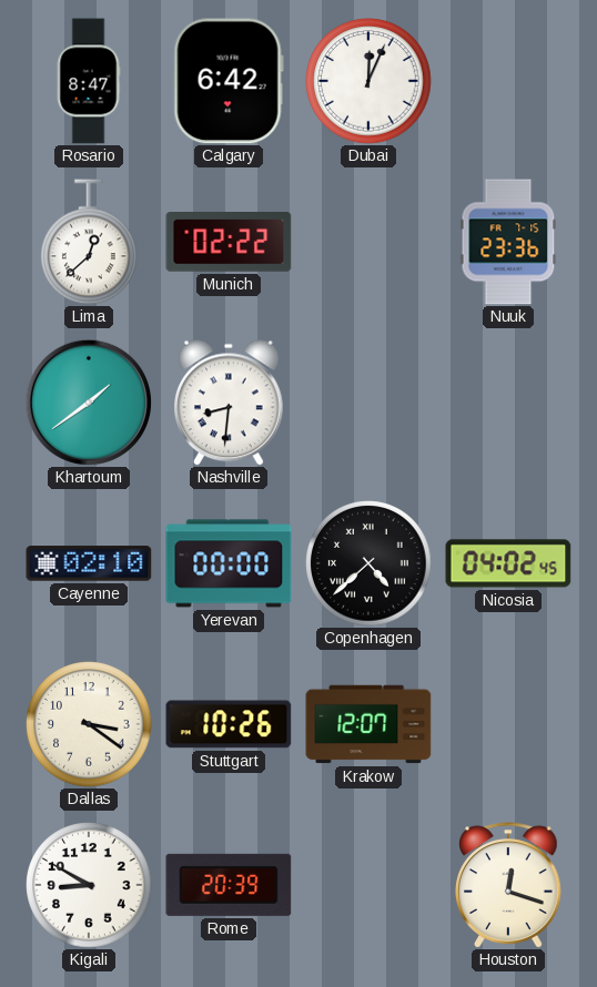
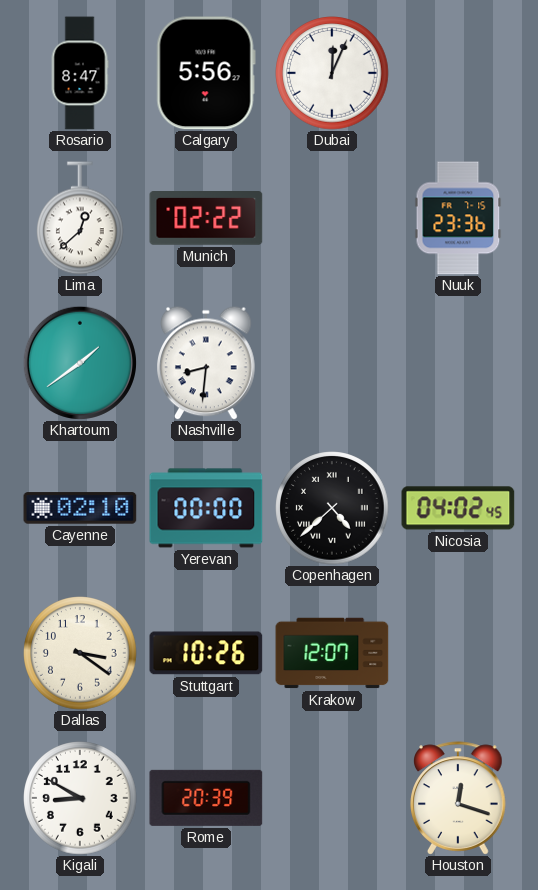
Calgary: 6:42 -> 5:56 (206, 73)
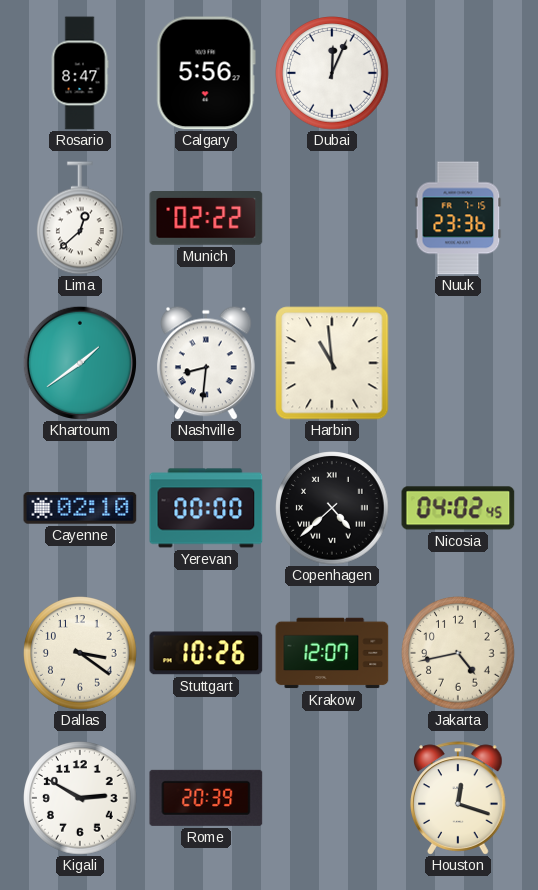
Harbin: none -> 10:59 (332, 363)
Jakarta: none -> 4:43 (458, 653)
Kigali: 8:50 -> 2:50 (80, 798)
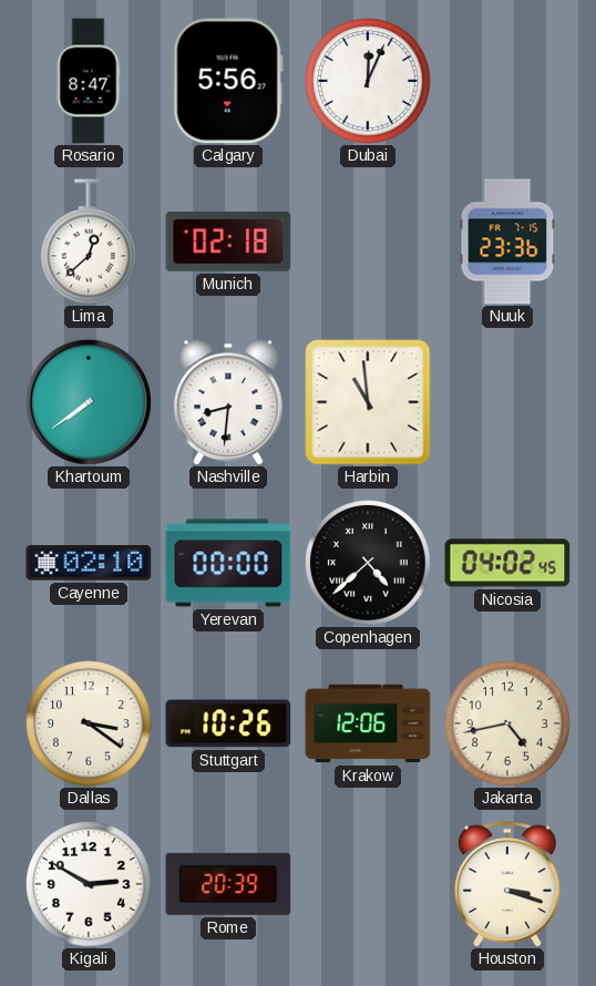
Munich: 02:22 -> 02:18 (228, 243)
Khartoum: 1:39 -> 7:39 (89, 402)
Krakow: 12:07 -> 12:06 (368, 723)
Houston: 12:18 -> 3:18 (507, 884)
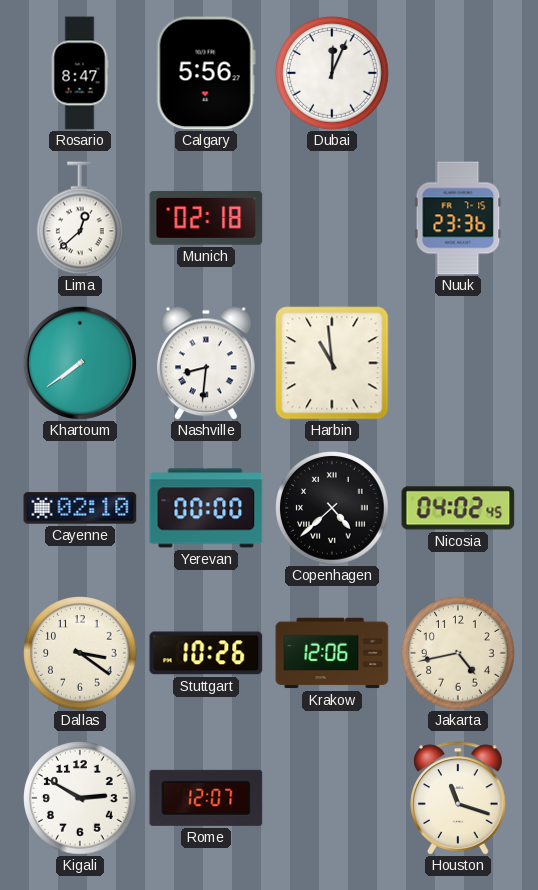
Rome: 20:39 -> 12:07 (206, 798)
Houston: 3:18 -> 11:18 (458, 798)
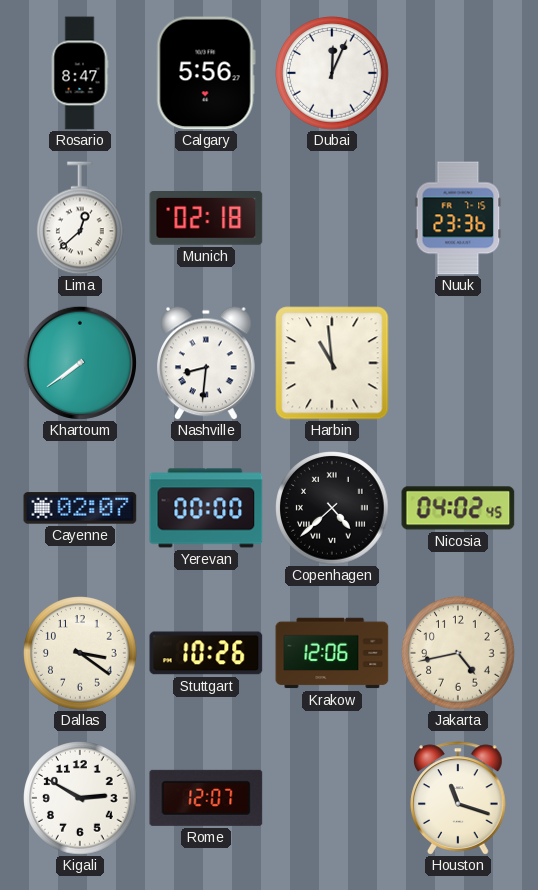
Cayenne: 02:10 -> 02:07 (80, 508)
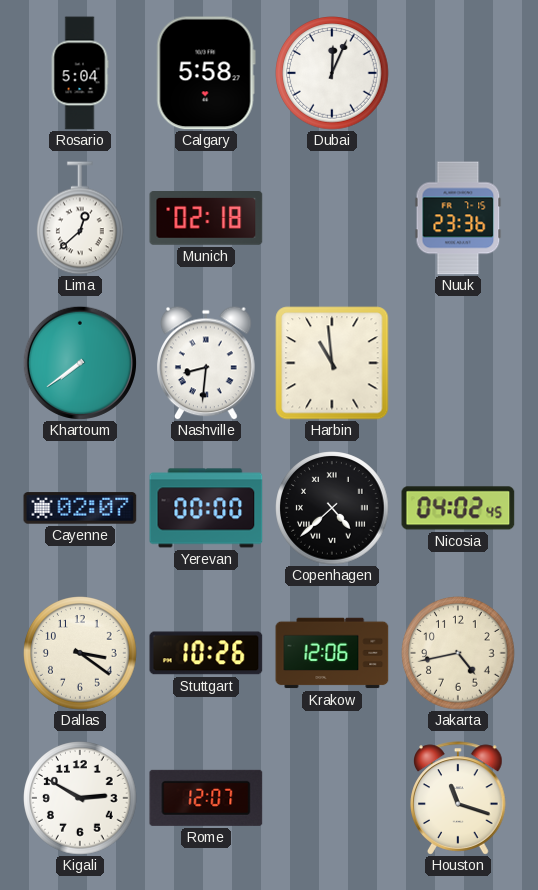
Rosario: 8:47 -> 5:04 (80, 73)
Calgary: 5:56 -> 5:58 (206, 73)
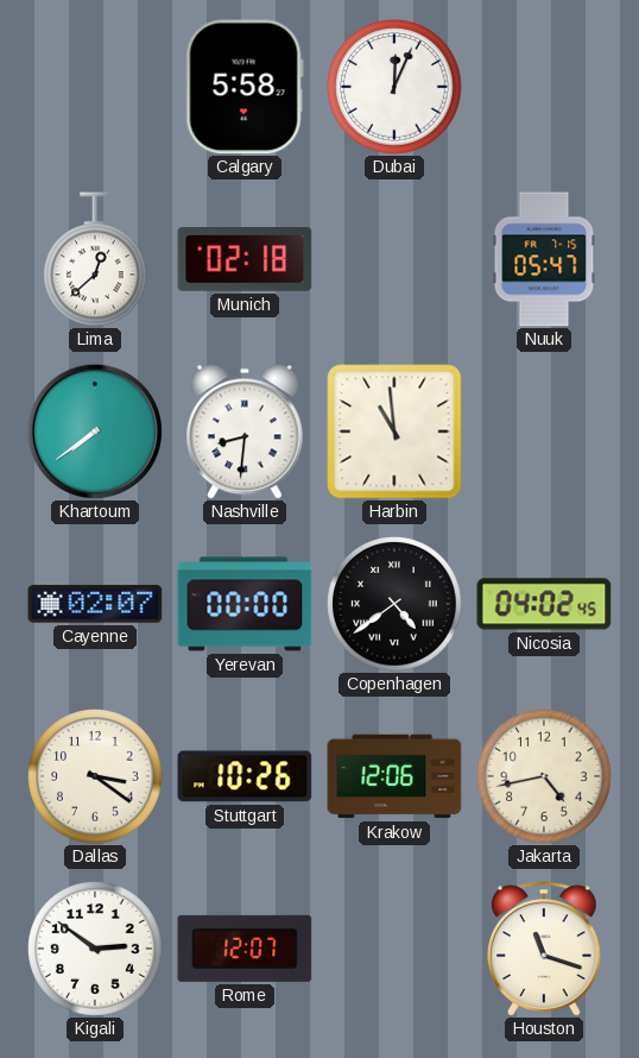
Rosario: 5:04 -> none (80, 73)
Nuuk: 23:36 -> 05:47 (544, 259)
Copenhagen: 4:38 -> 4:39 (394, 604)
Kigali: 2:50 -> 2:51 (95, 949)
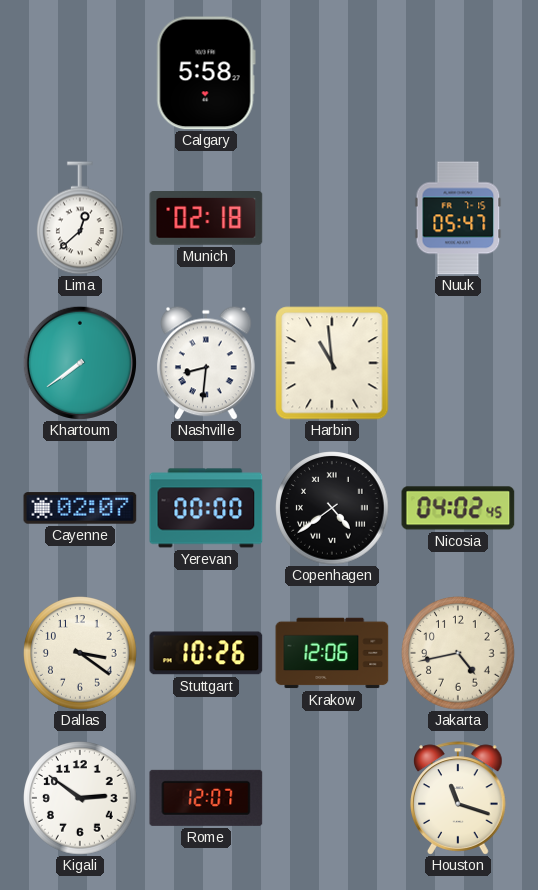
Dubai: 12:04 -> none (394, 87)
